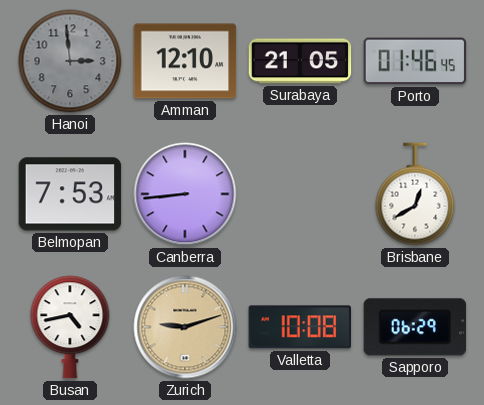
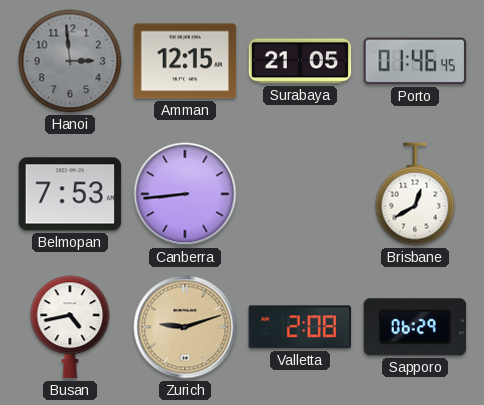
Amman: 12:10 -> 12:15 (185, 61)
Valletta: 10:08 -> 2:08 (300, 327)
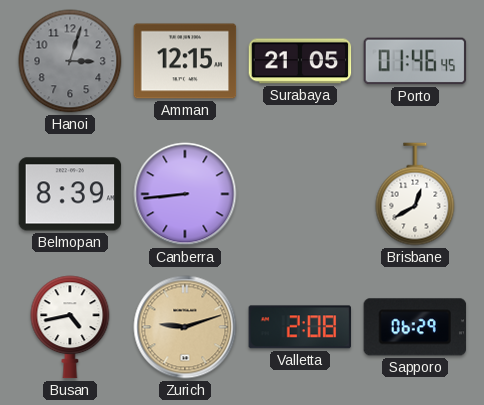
Hanoi: 2:59 -> 3:03 (70, 61)
Belmopan: 7:53 -> 8:39 (70, 194)
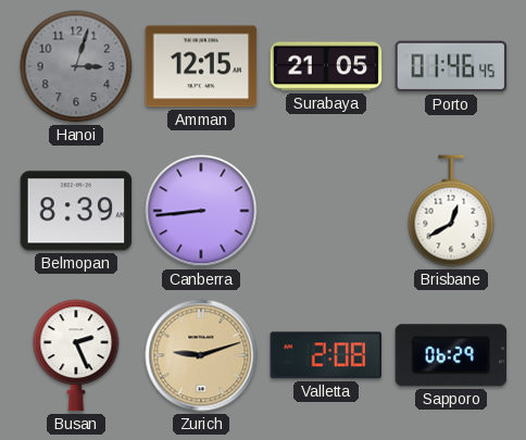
Busan: 4:43 -> 2:26 (76, 355)
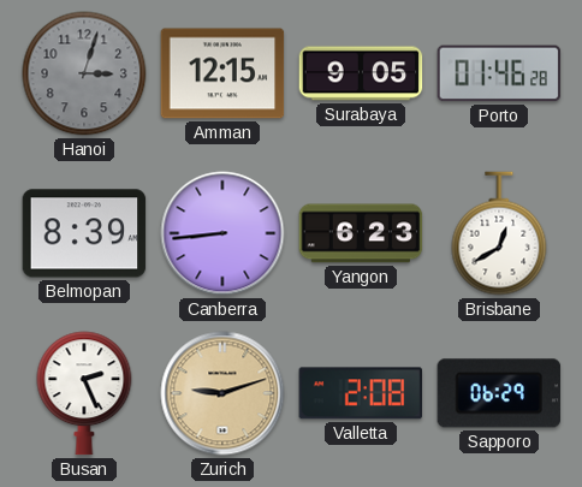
Surabaya: 21:05 -> 9:05 (361, 73)
Porto: 01:46:45 -> 01:46:28 (499, 73)
Yangon: none -> 6:23 (361, 233)
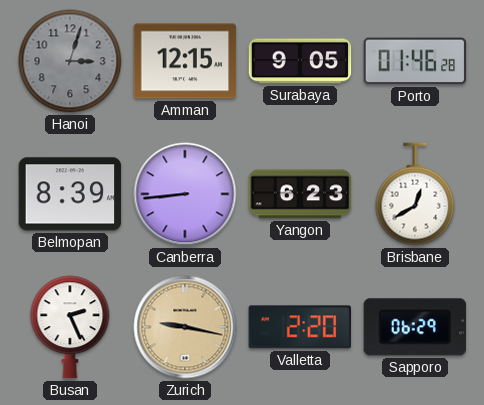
Zurich: 9:12 -> 9:17 (185, 327)
Valletta: 2:08 -> 2:20 (300, 327)
